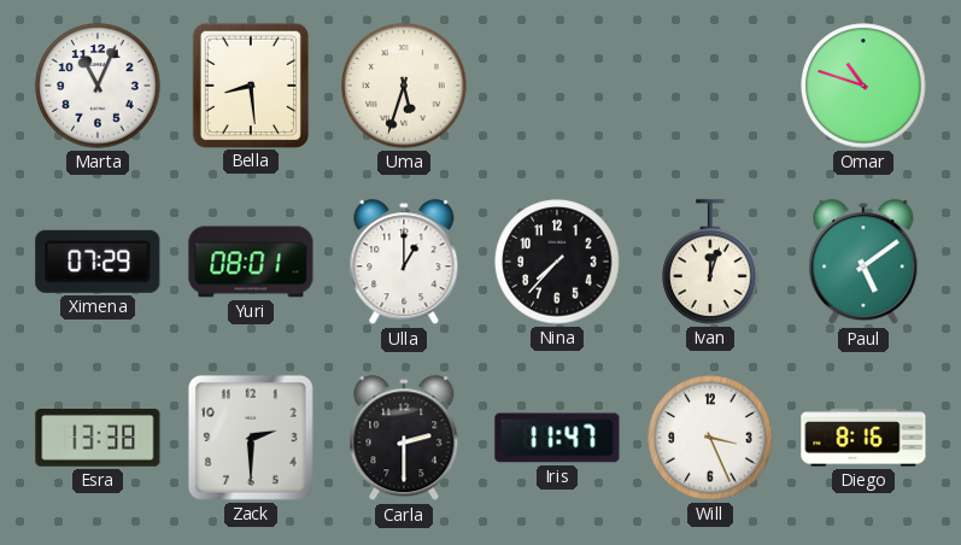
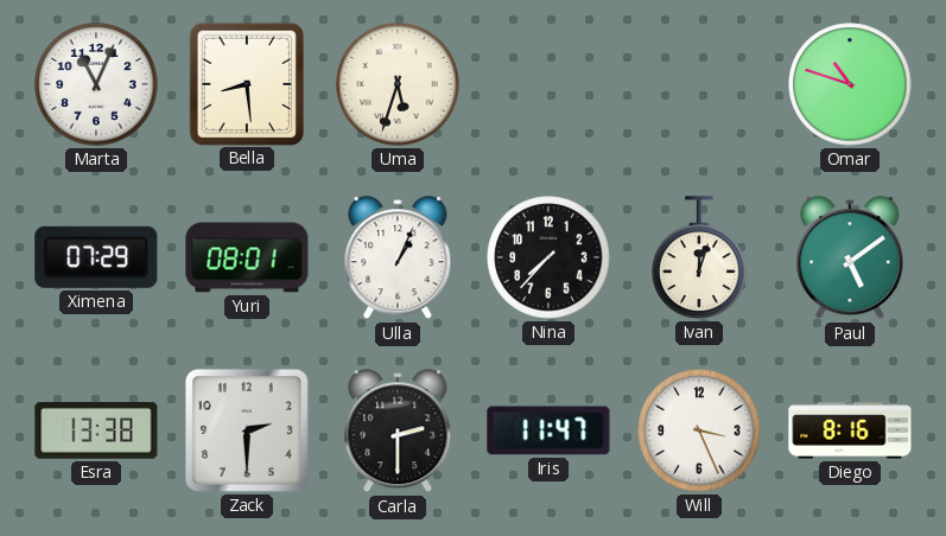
Ulla: 1:00 -> 1:04 (398, 259)
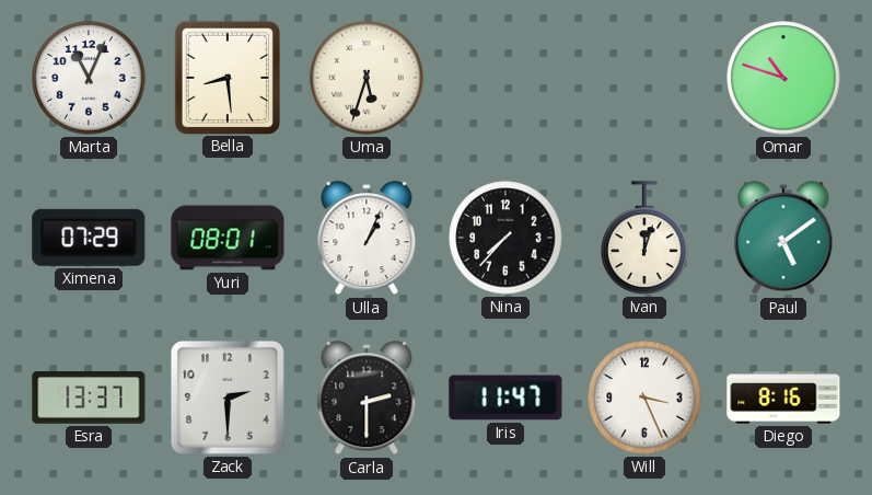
Esra: 13:38 -> 13:37 (89, 399)
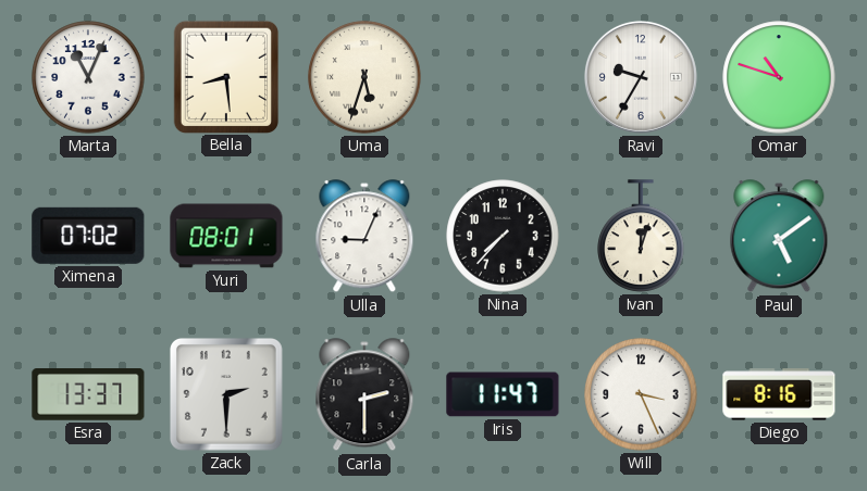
Ravi: none -> 9:35 (641, 77)
Ximena: 07:29 -> 07:02 (88, 236)
Ulla: 1:04 -> 9:04 (364, 237)
